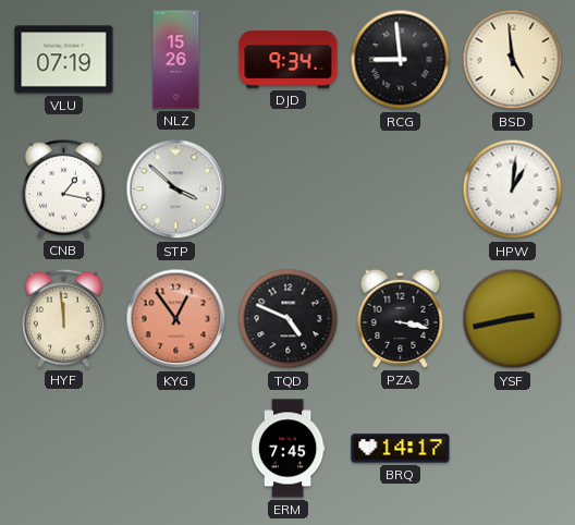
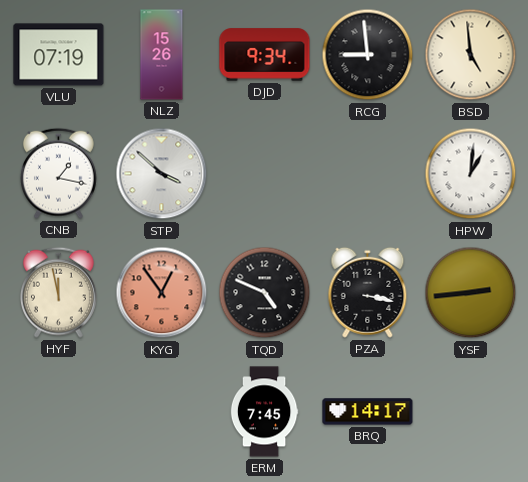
HYF: 11:59 -> 11:58 (59, 292)
YSF: 2:43 -> 2:44 (471, 293)
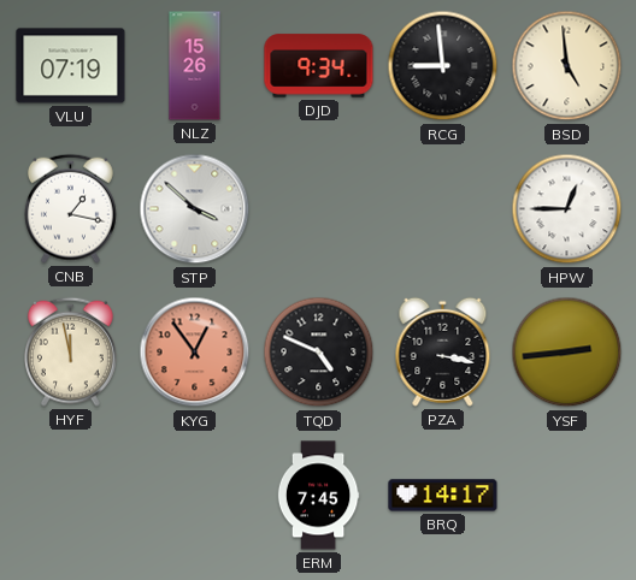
HPW: 1:01 -> 12:45 (567, 209)
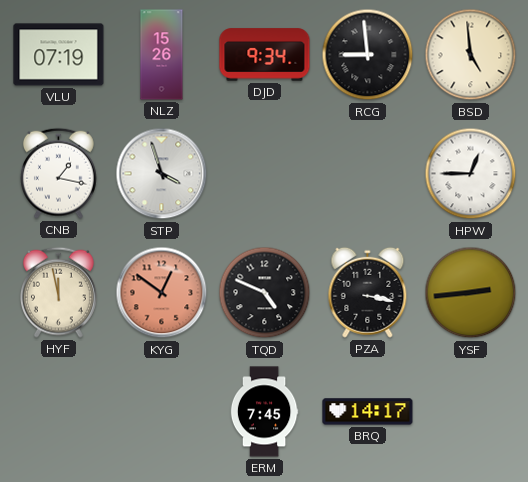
STP: 3:52 -> 3:57 (162, 174)
KYG: 12:54 -> 12:51 (162, 293)
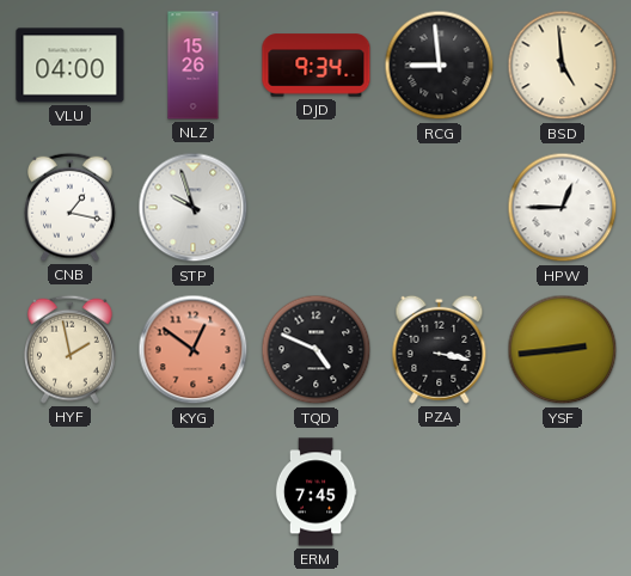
VLU: 07:19 -> 04:00 (71, 66)
STP: 3:57 -> 9:57 (194, 208)
HYF: 11:58 -> 1:58 (71, 349)
BRQ: 14:17 -> none (368, 412)
